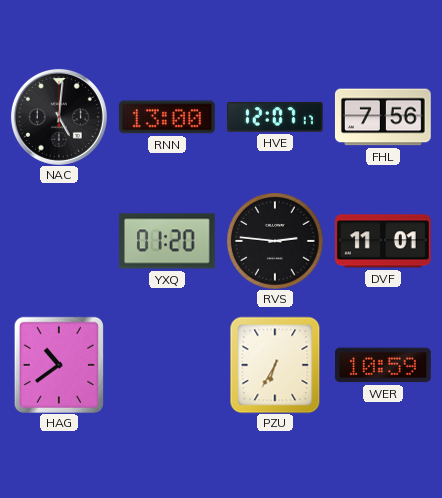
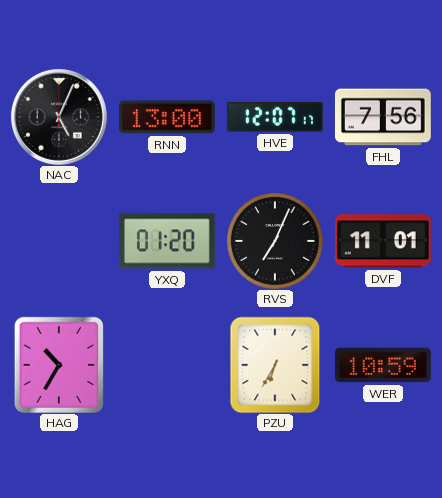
NAC: 5:01 -> 5:04 (59, 117)
RVS: 2:46 -> 7:04 (275, 241)
HAG: 10:39 -> 10:35 (59, 365)
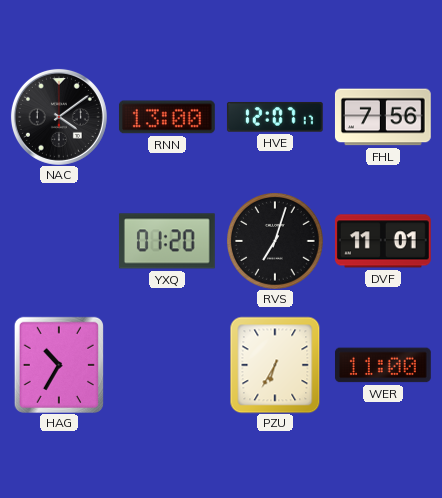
NAC: 5:04 -> 4:09 (59, 117)
RVS: 7:04 -> 7:03 (275, 241)
WER: 10:59 -> 11:00 (383, 365)
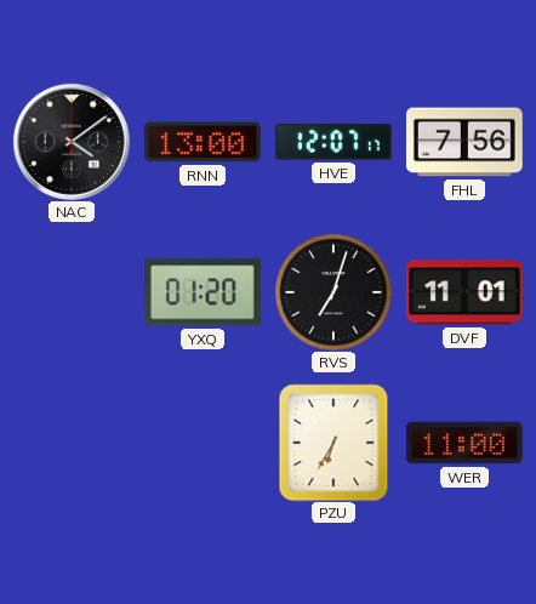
HAG: 10:35 -> none (59, 365)
